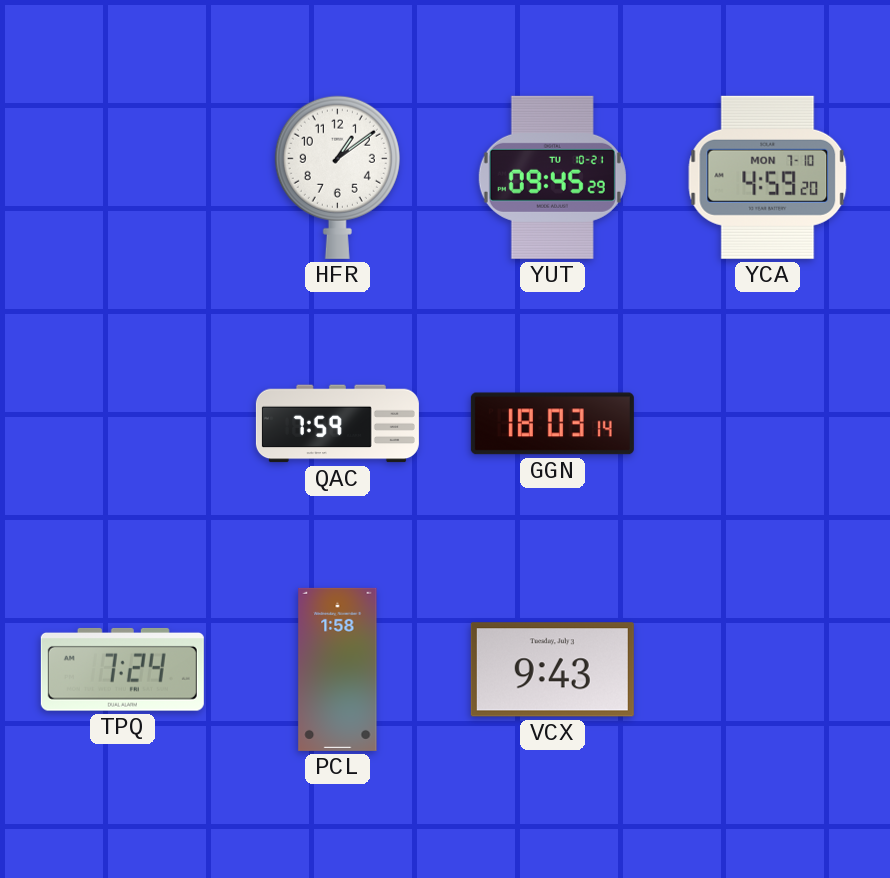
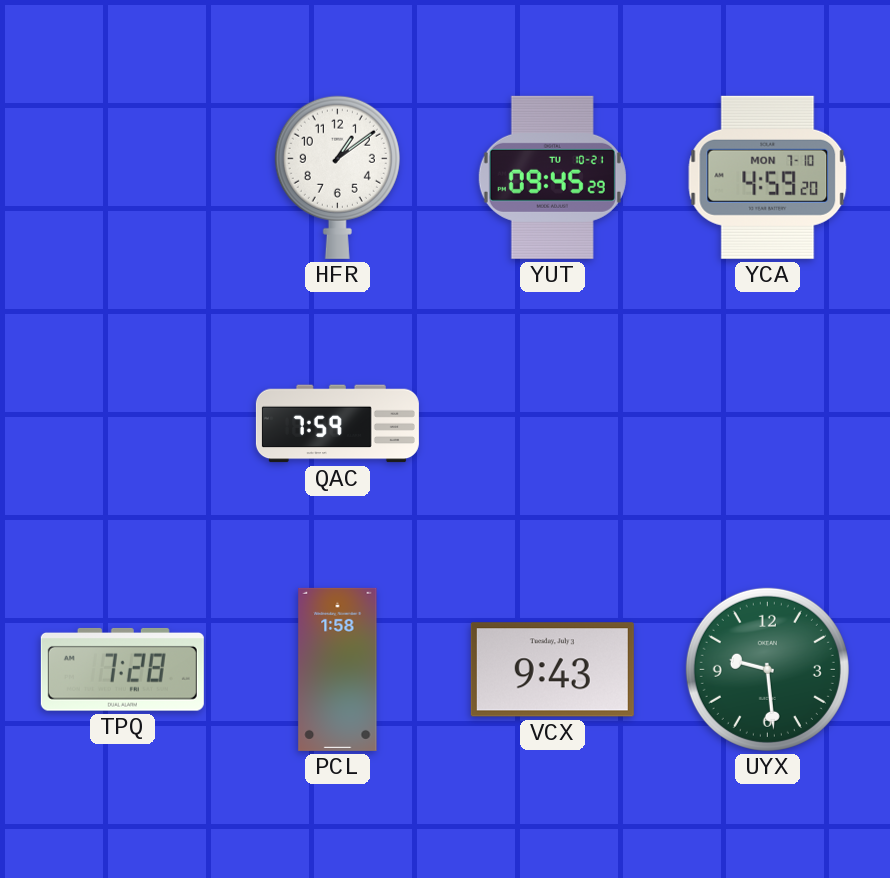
GGN: 18:03 -> none (552, 424)
TPQ: 7:24 -> 7:28 (122, 670)
UYX: none -> 9:29 (767, 669)
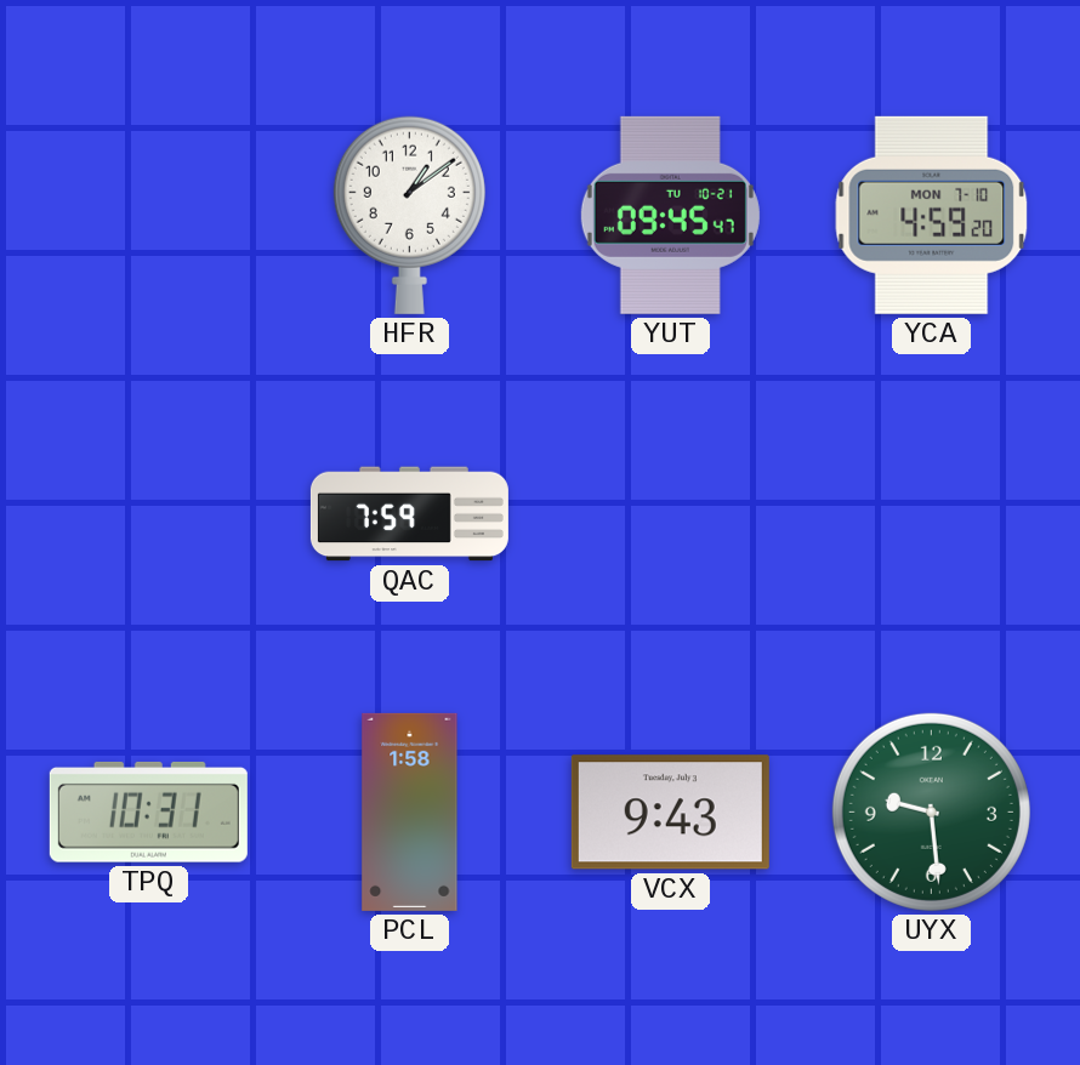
YUT: 09:45:29 -> 09:45:47 (670, 215)
TPQ: 7:28 -> 10:31 (148, 813)
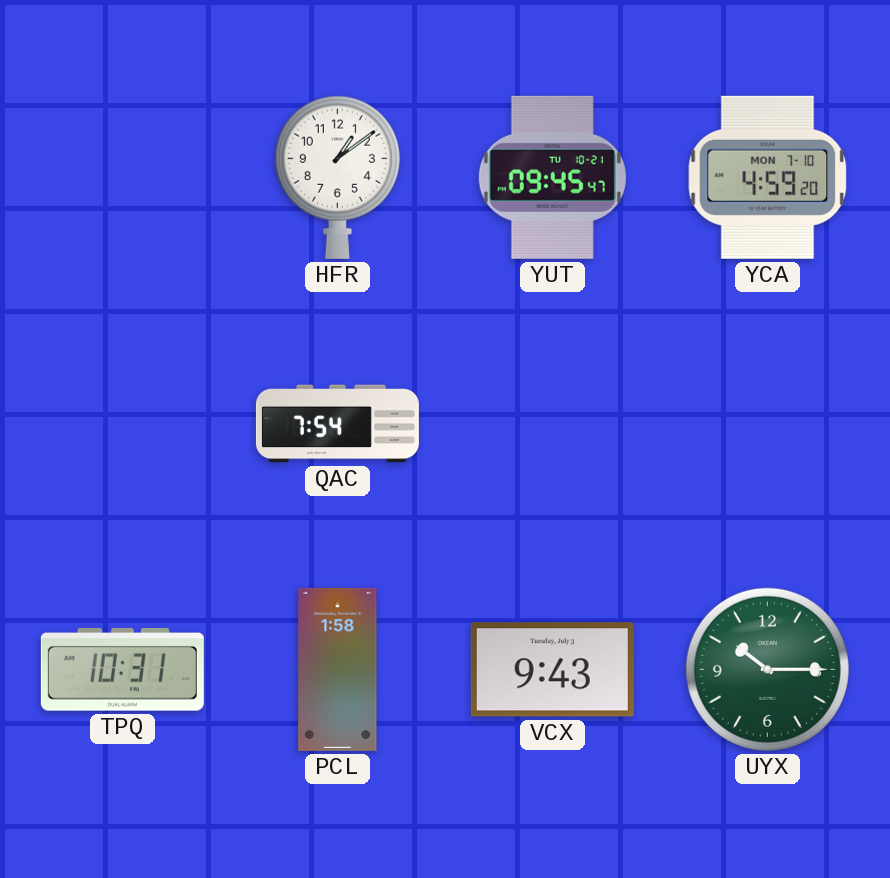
QAC: 7:59 -> 7:54 (337, 424)
UYX: 9:29 -> 10:15 (767, 669)
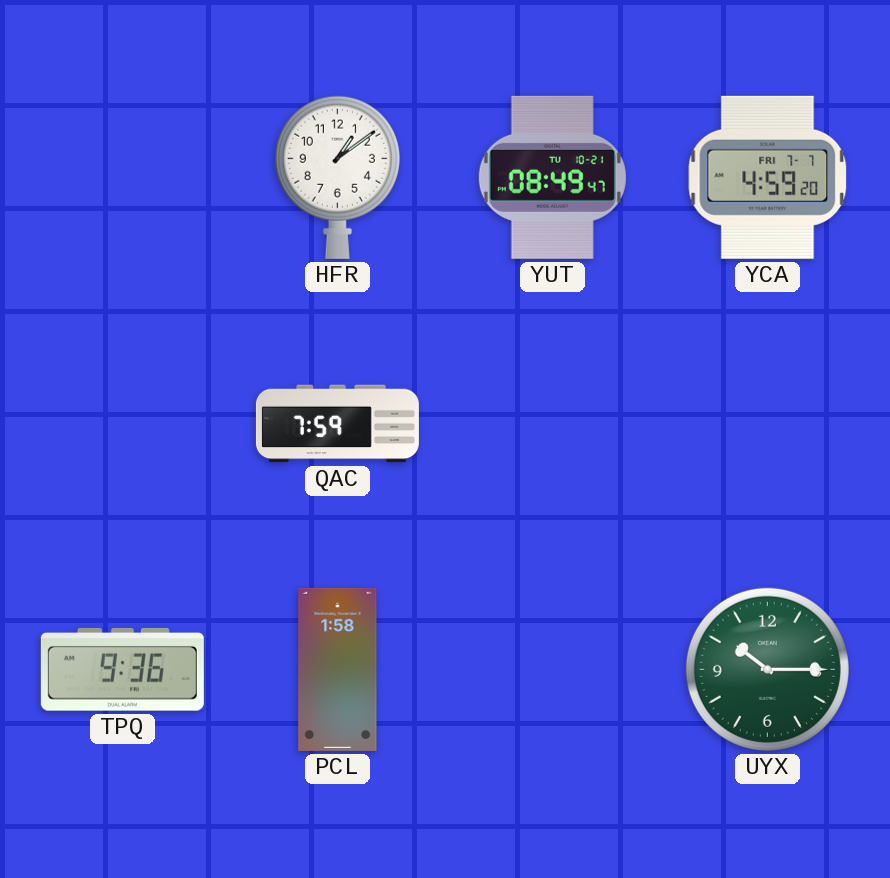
YUT: 09:45 -> 08:49 (552, 177)
YCA date: MON 7-10 -> FRI 7-7 (768, 177)
QAC: 7:54 -> 7:59 (337, 424)
TPQ: 10:31 -> 9:36 (122, 670)
VCX: 9:43 -> none (552, 670)
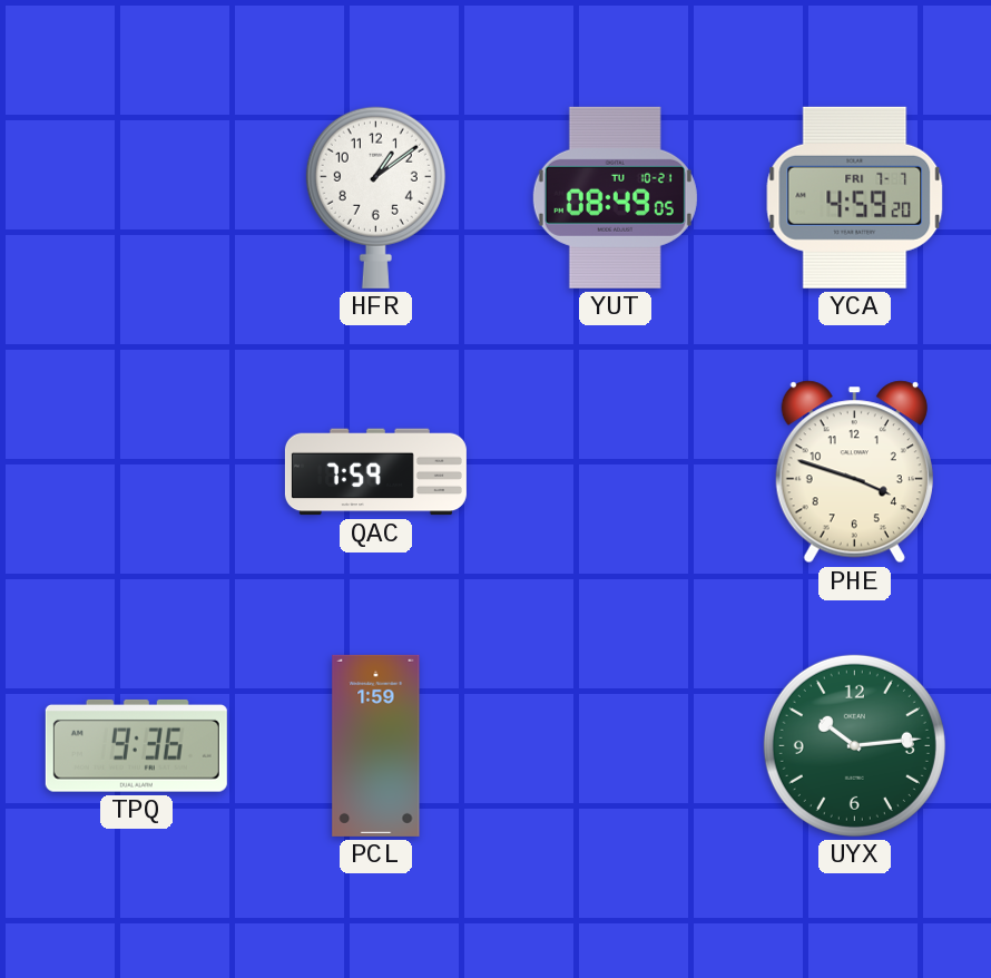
YUT: 08:49:47 -> 08:49:05 (615, 197)
PHE: none -> 3:48 (854, 472)
PCL: 1:58 -> 1:59 (376, 745)
UYX: 10:15 -> 10:14 (854, 745)
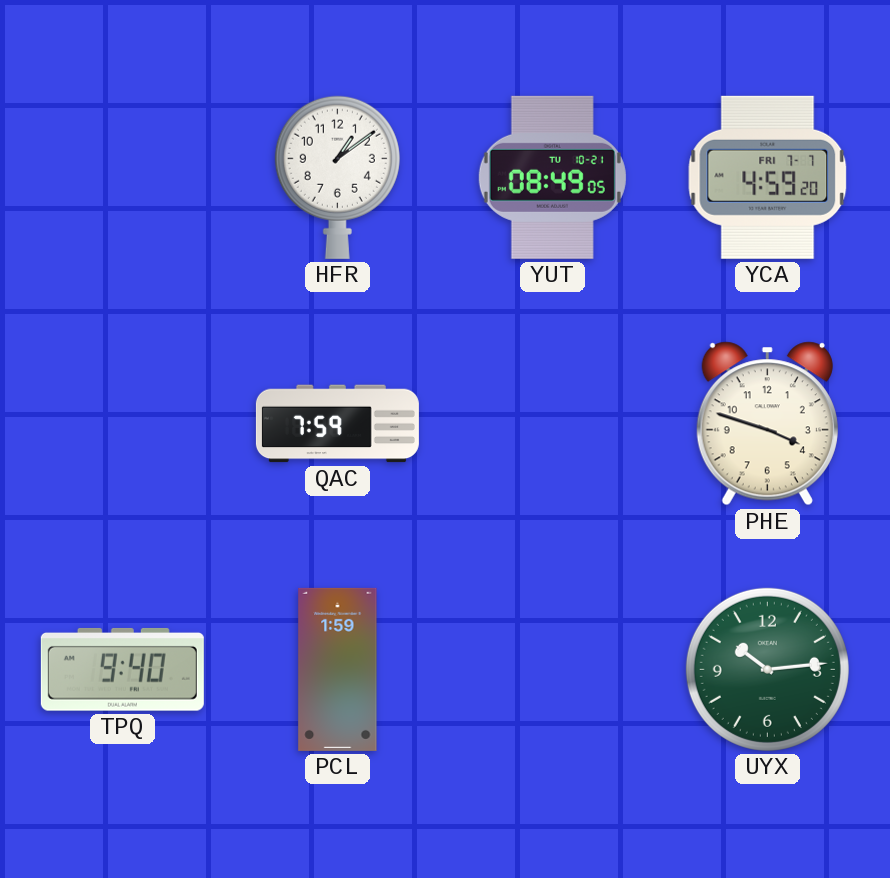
TPQ: 9:36 -> 9:40 (122, 670)
